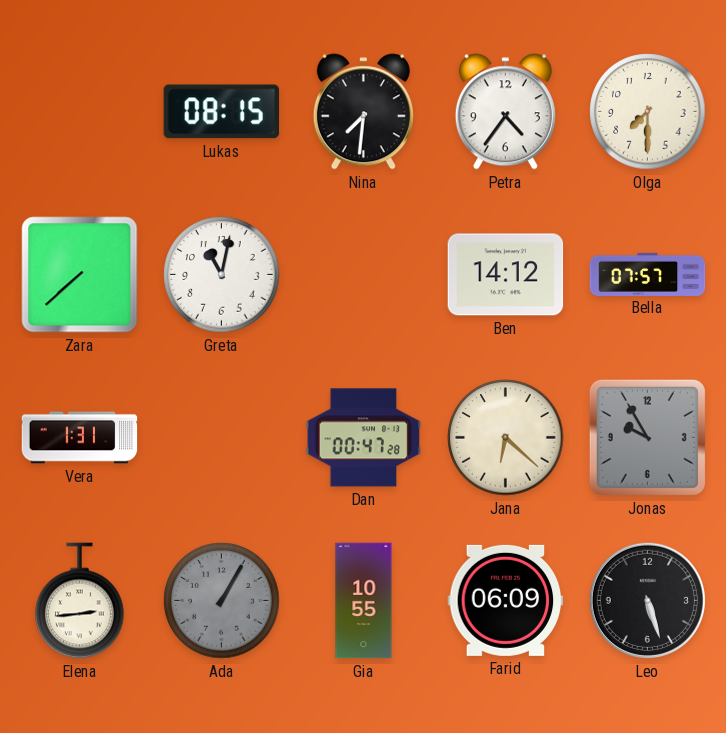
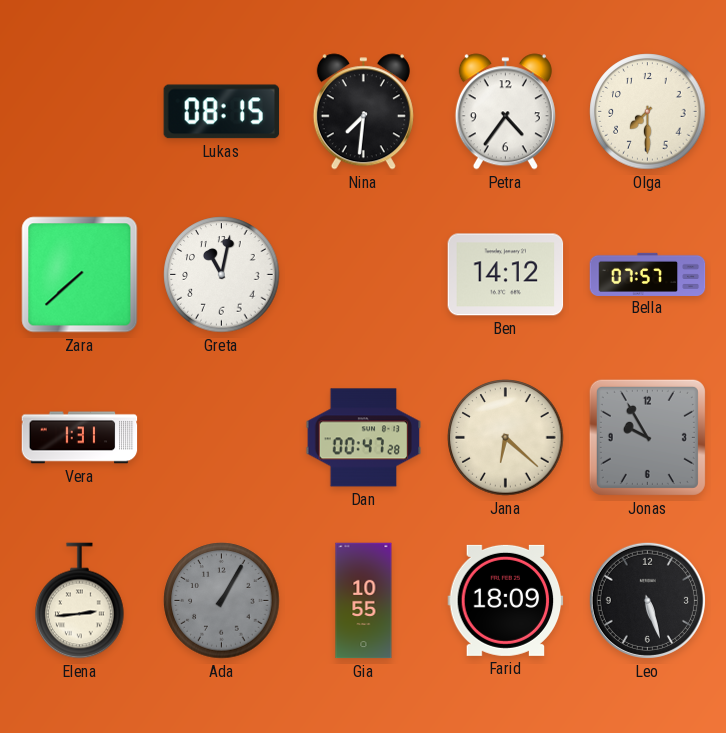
Farid: 06:09 -> 18:09 (506, 600)
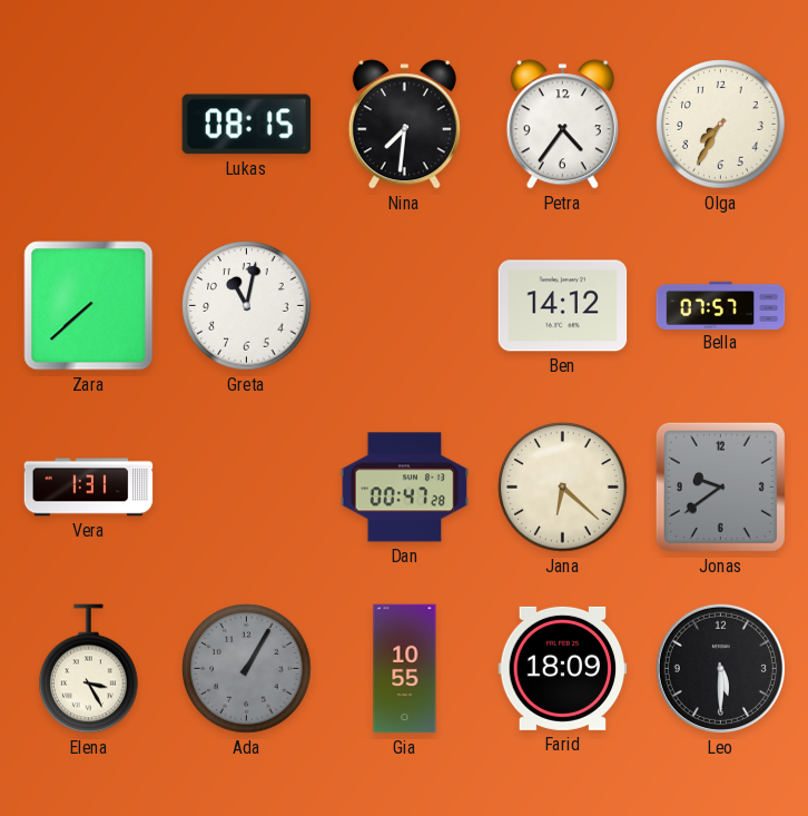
Olga: 7:30 -> 7:35 (721, 125)
Jonas: 9:55 -> 9:39 (720, 486)
Elena: 2:44 -> 3:25 (89, 669)
Leo: 5:27 -> 5:30 (720, 668)
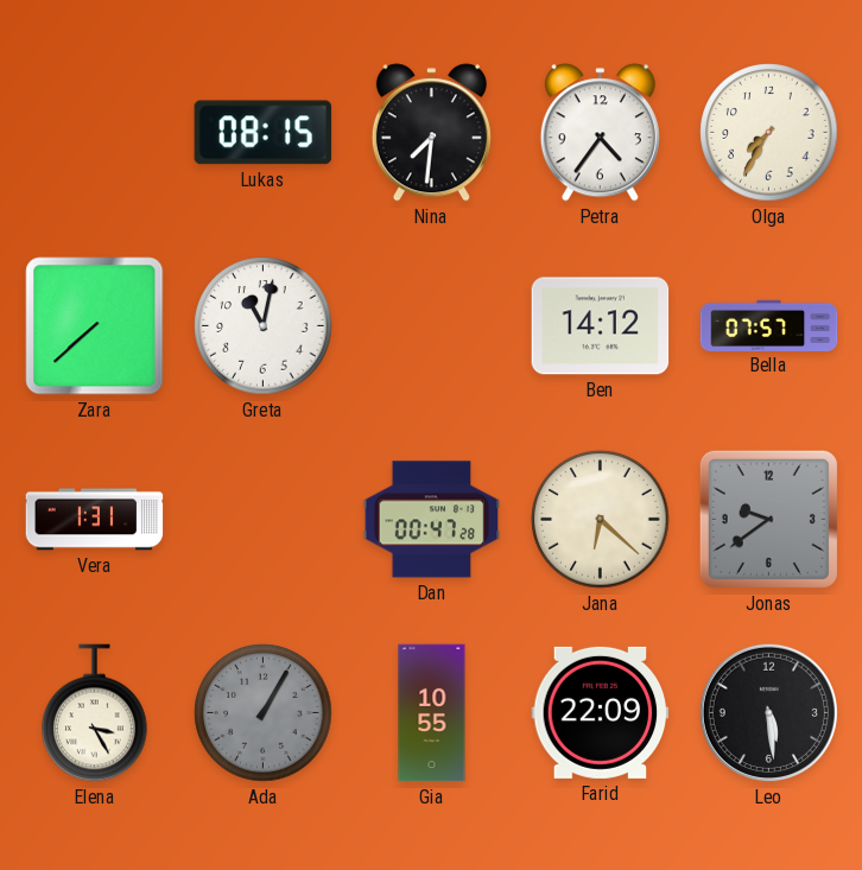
Farid: 18:09 -> 22:09 (601, 712)
Leo: 5:30 -> 5:29 (768, 712)
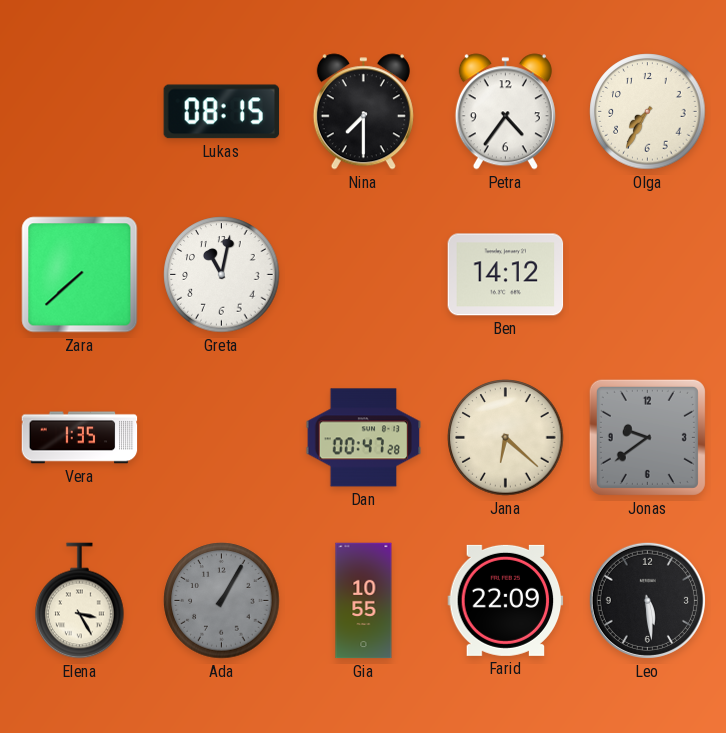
Nina: 7:31 -> 7:30 (363, 112)
Bella: 07:57 -> none (769, 325)
Vera: 1:31 -> 1:35 (80, 438)
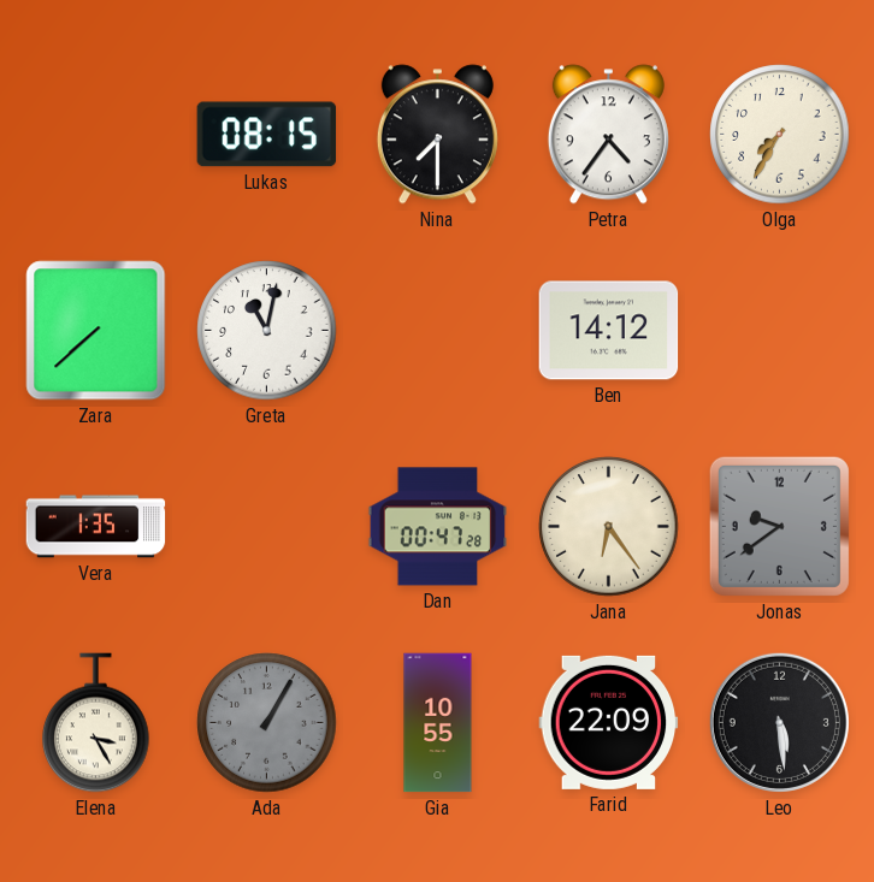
Jana: 6:22 -> 6:24 (609, 527)
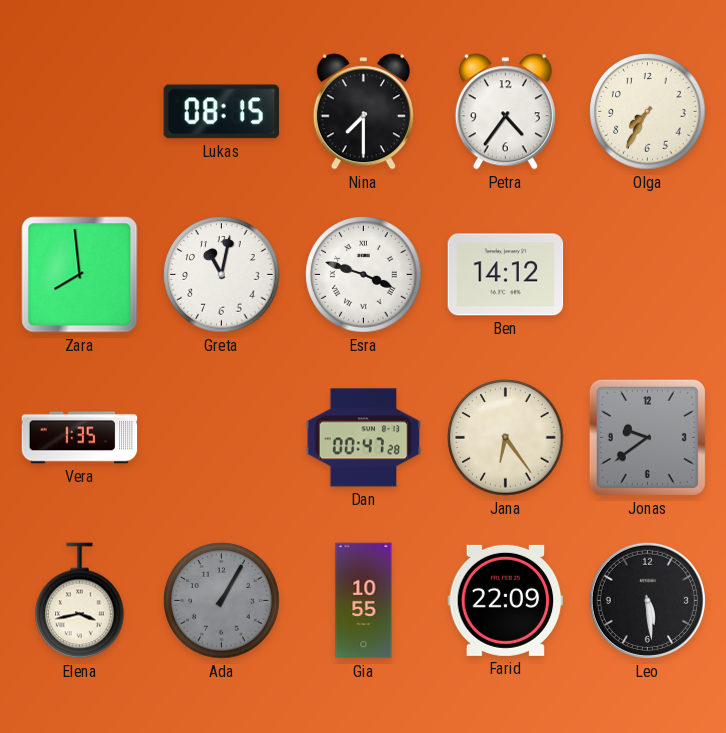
Zara: 7:38 -> 7:59 (80, 275)
Esra: none -> 3:48 (364, 275)
Elena: 3:25 -> 3:43 (80, 601)
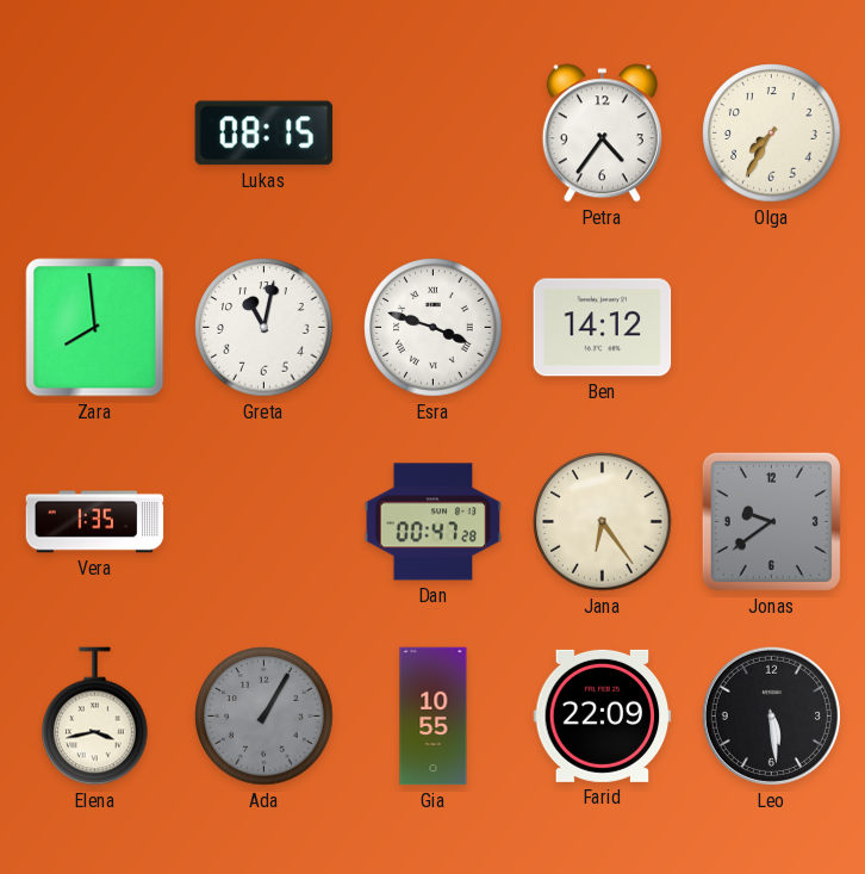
Nina: 7:30 -> none (363, 112)
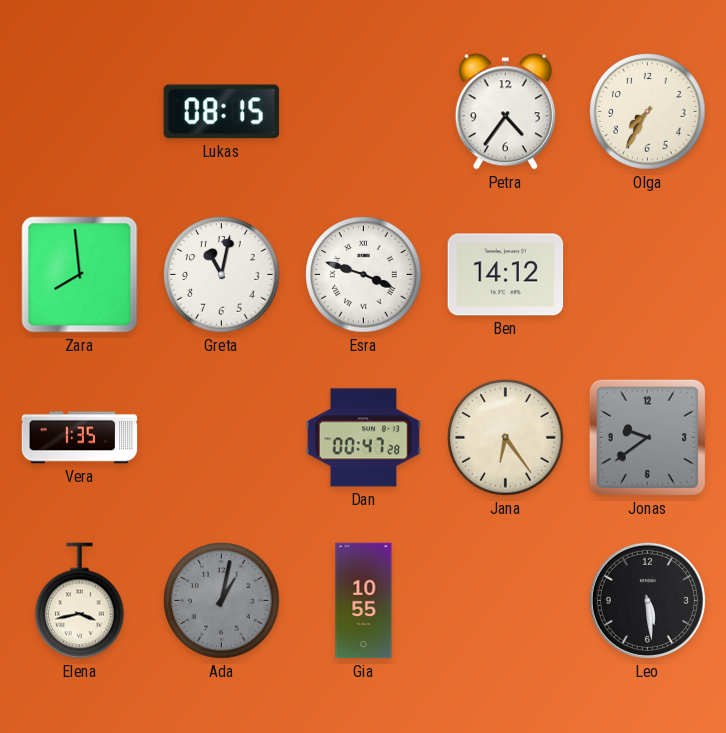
Ada: 1:05 -> 1:02 (222, 601)
Farid: 22:09 -> none (603, 715)
